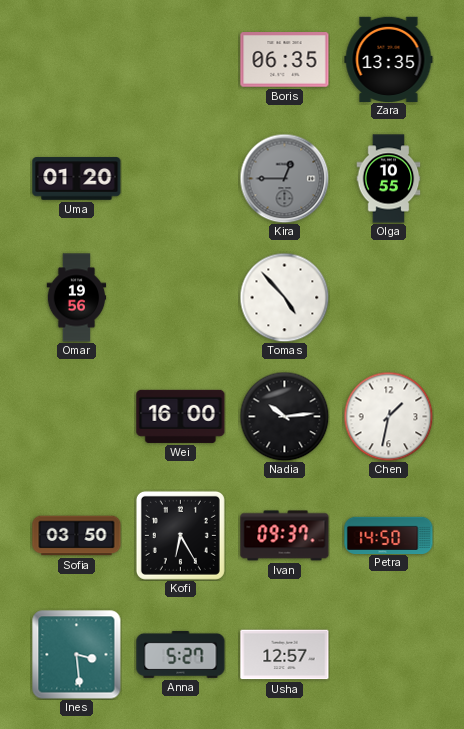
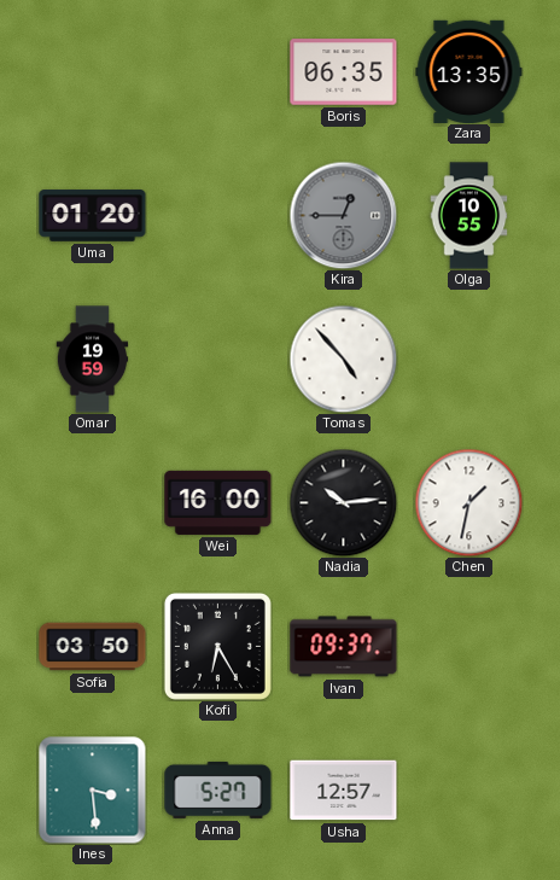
Omar: 19:56 -> 19:59 (93, 360)
Petra: 14:50 -> none (389, 535)
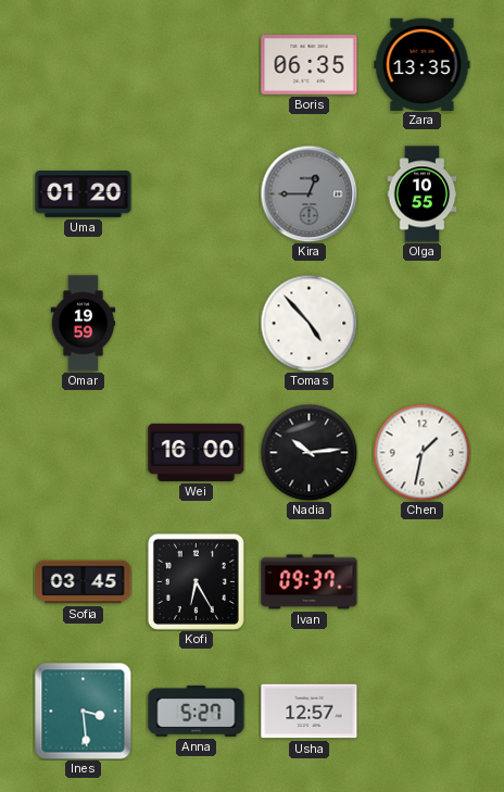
Sofia: 03:50 -> 03:45 (84, 582)
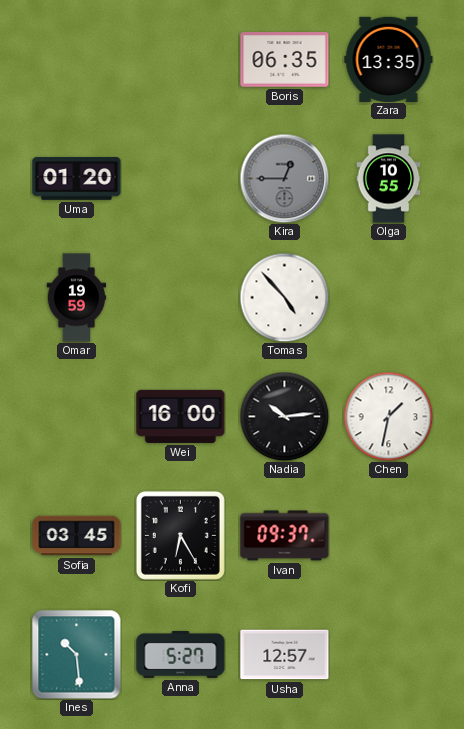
Ines: 3:29 -> 10:29 (77, 655)
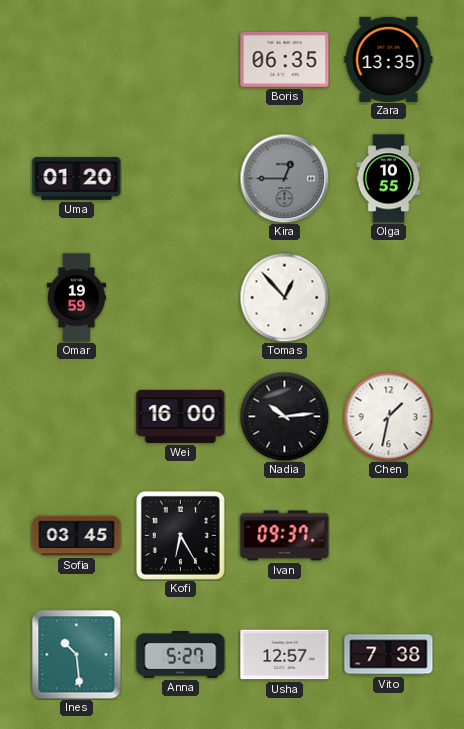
Tomas: 4:53 -> 12:53 (284, 297)
Vito: none -> 7:38 (389, 655)
